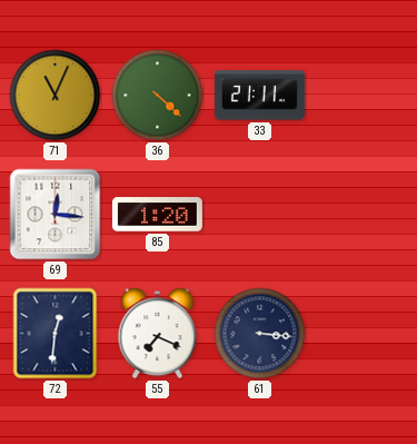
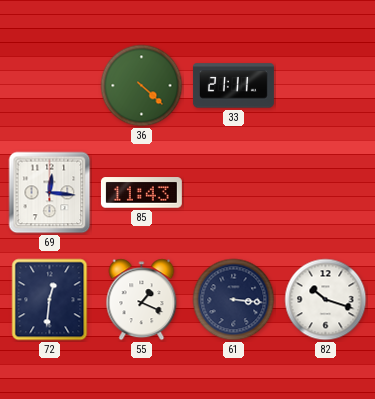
71: 11:04 -> none (56, 96)
85: 1:20 -> 11:43 (141, 193)
55: 7:19 -> 1:19 (142, 300)
82: none -> 10:18 (326, 300)
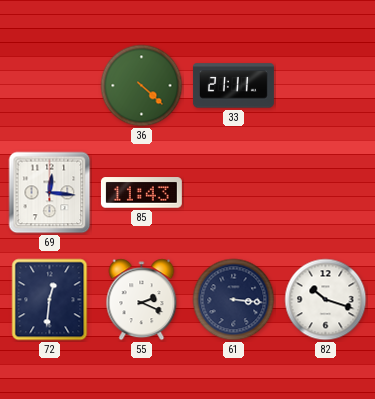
55: 1:19 -> 2:19 (142, 300)
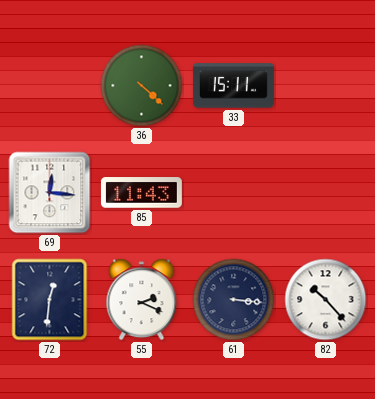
33: 21:11 -> 15:11 (233, 86)
82: 10:18 -> 10:23 (326, 300)
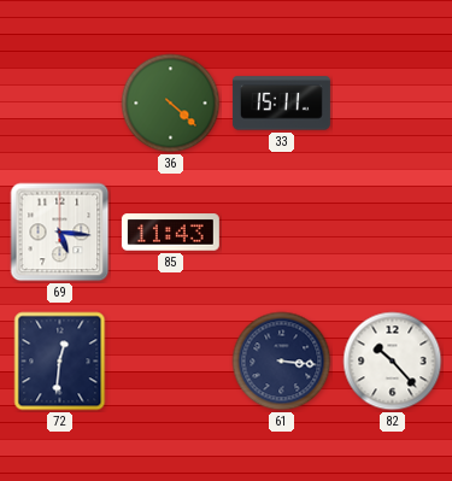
69: 12:16 -> 5:16 (60, 233)
55: 2:19 -> none (142, 300)
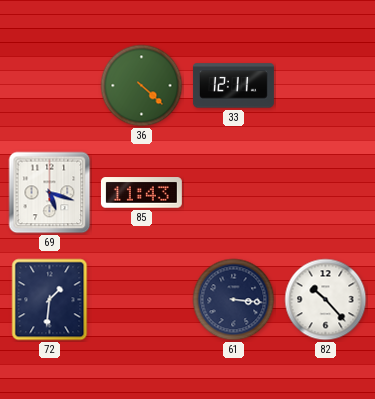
33: 15:11 -> 12:11 (233, 86)
69: 5:16 -> 5:18 (50, 193)
72: 12:31 -> 1:31 (50, 300)
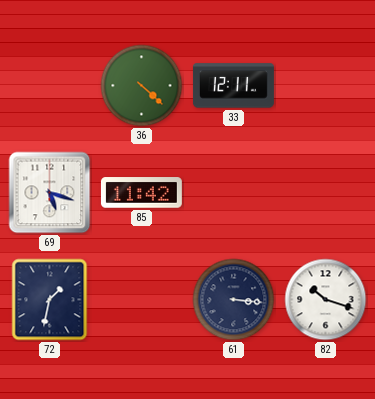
85: 11:43 -> 11:42 (141, 193)
72: 1:31 -> 1:32 (50, 300)
82: 10:23 -> 10:18 (326, 300)
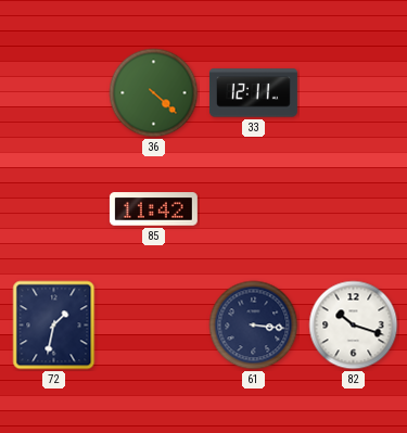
69: 5:18 -> none (50, 193)
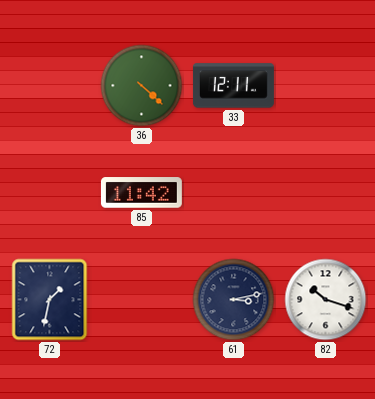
61: 3:16 -> 3:13 (234, 300)
